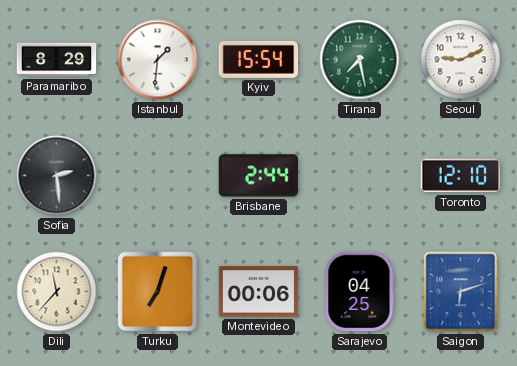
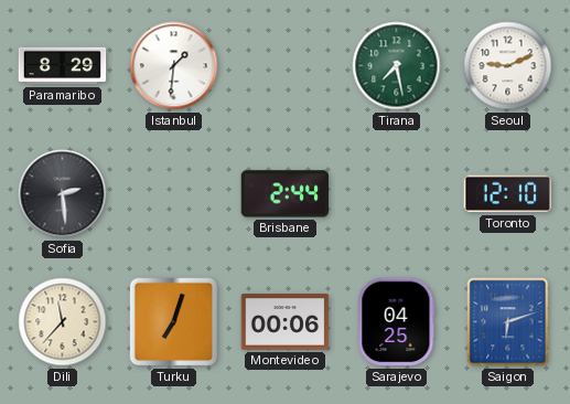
Kyiv: 15:54 -> none (259, 59)
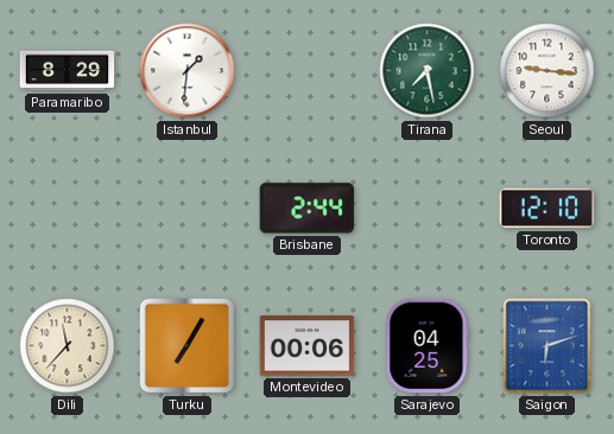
Seoul: 9:11 -> 9:16 (547, 71)
Sofia: 2:29 -> none (63, 194)
Turku: 7:03 -> 7:05 (188, 346)
